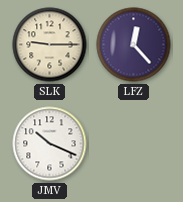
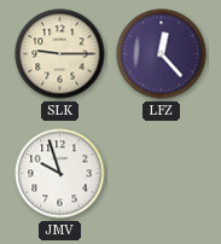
JMV: 10:19 -> 9:57 (60, 174)
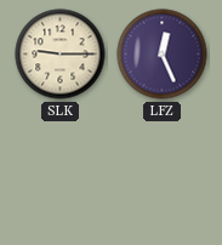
LFZ: 12:23 -> 12:26 (163, 55)
JMV: 9:57 -> none (60, 174)
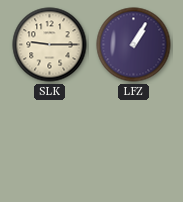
LFZ: 12:26 -> 1:05 (134, 45)
